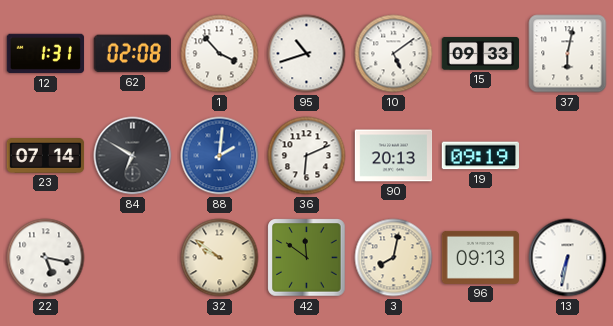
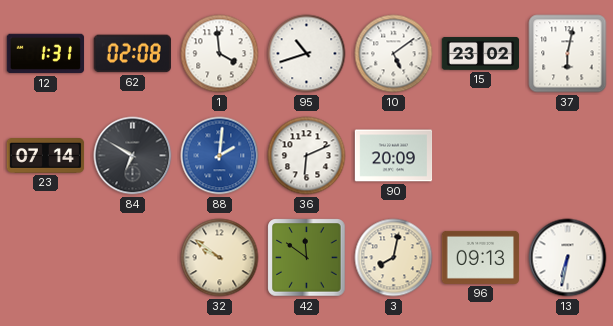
1: 3:53 -> 3:59 (220, 54)
15: 09:33 -> 23:02 (481, 54)
90: 20:13 -> 20:09 (394, 156)
19: 09:19 -> none (480, 156)
22: 5:17 -> none (46, 258)
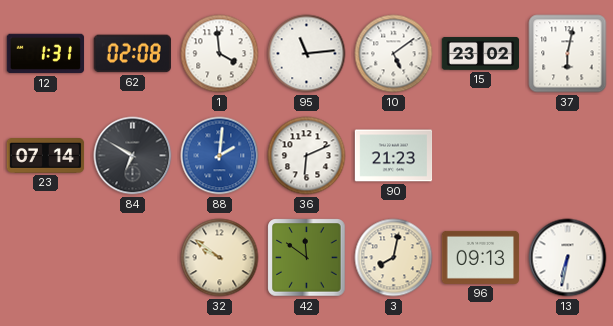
95: 10:42 -> 11:14 (307, 54)
90: 20:09 -> 21:23 (394, 156)
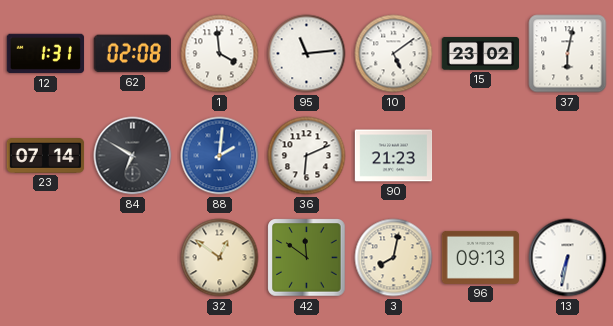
32: 9:51 -> 12:51 (220, 258)
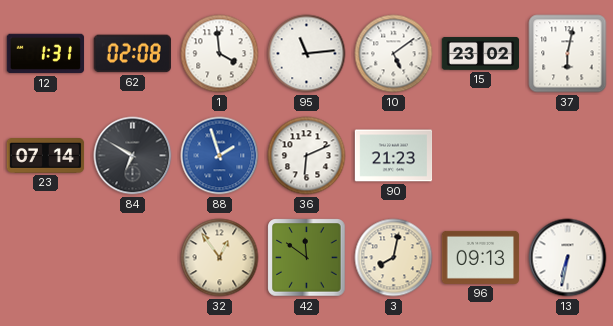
88: 2:01 -> 1:57 (220, 156)
32: 12:51 -> 12:54 (220, 258)
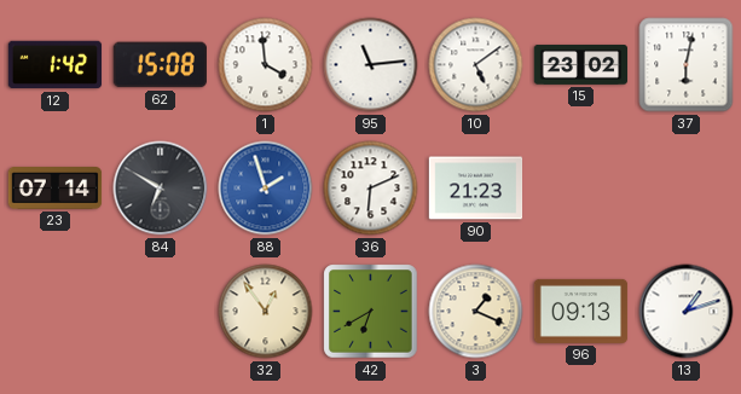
12: 1:31 -> 1:42 (56, 65)
62: 02:08 -> 15:08 (160, 65)
42: 11:51 -> 6:40 (371, 312)
3: 8:02 -> 1:19 (476, 312)
13: 6:32 -> 1:12 (687, 312)
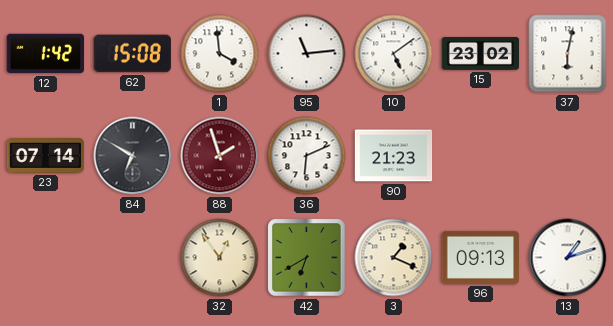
88 dial: blue -> burgundy (220, 156)
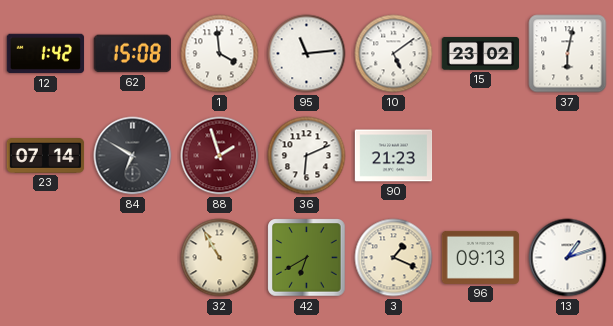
32: 12:54 -> 10:55 (220, 258)
